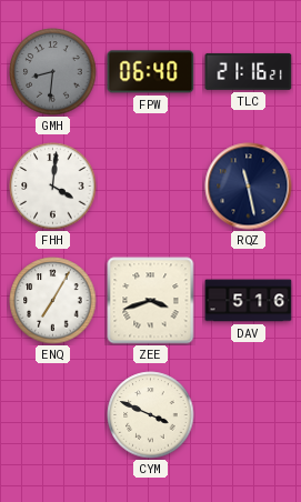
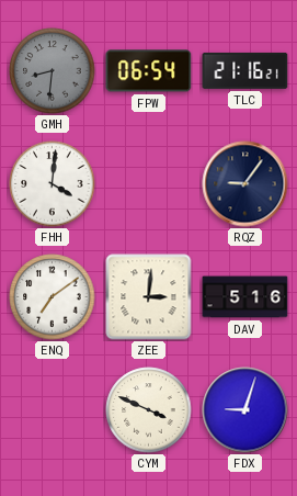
FPW: 06:40 -> 06:54 (149, 71)
RQZ: 11:28 -> 9:06 (245, 184)
ENQ: 7:05 -> 7:09 (53, 297)
ZEE: 3:42 -> 3:01 (149, 297)
FDX: none -> 9:03 (245, 410)
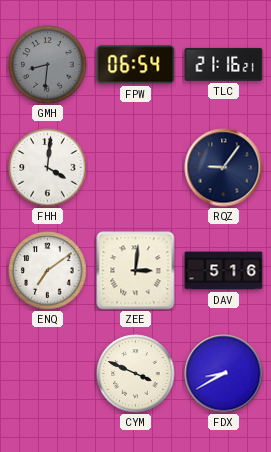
FDX: 9:03 -> 8:40 (224, 374)
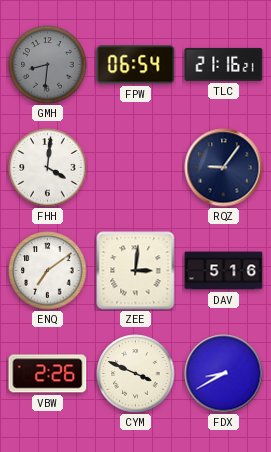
VBW: none -> 2:26 (48, 374)
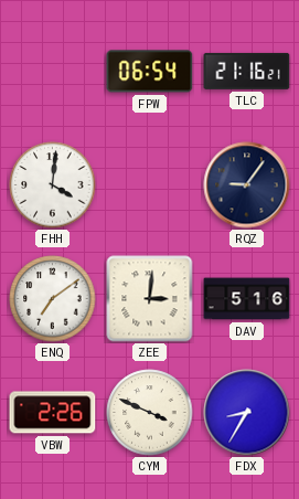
GMH: 8:31 -> none (48, 65)
FDX: 8:40 -> 8:35 (247, 413)
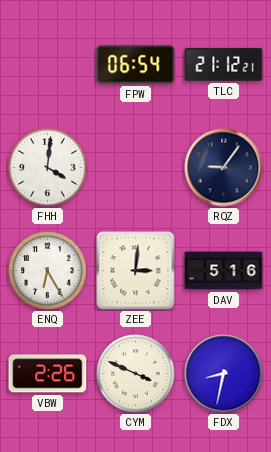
TLC: 21:16 -> 21:12 (224, 64)
ENQ: 7:09 -> 6:25 (48, 271)
FDX: 8:35 -> 8:32 (224, 374)
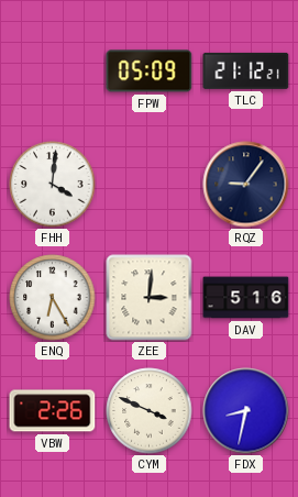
FPW: 06:54 -> 05:09 (150, 71)
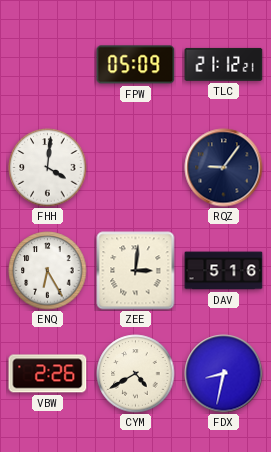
CYM: 3:49 -> 4:40 (136, 374)
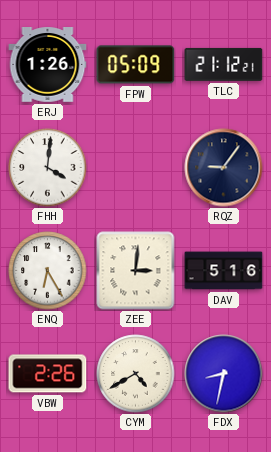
ERJ: none -> 1:26 (48, 65)
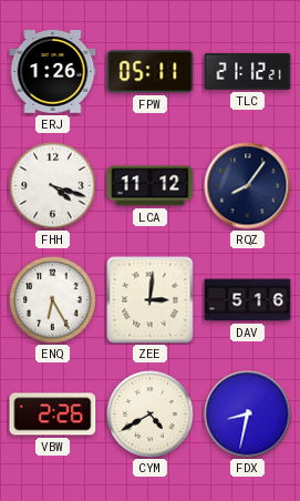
FPW: 05:09 -> 05:11 (151, 72)
FHH: 4:01 -> 4:18 (53, 186)
LCA: none -> 11:12 (151, 186)
RQZ: 9:06 -> 8:06 (248, 186)
